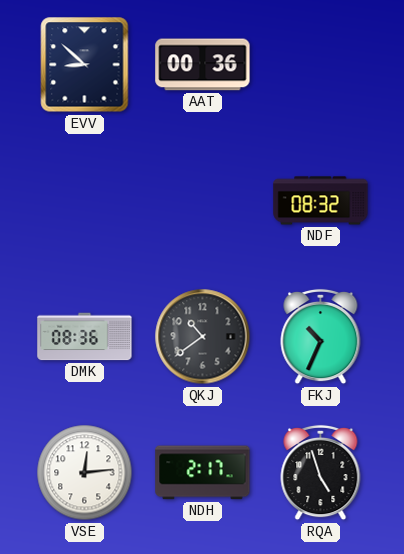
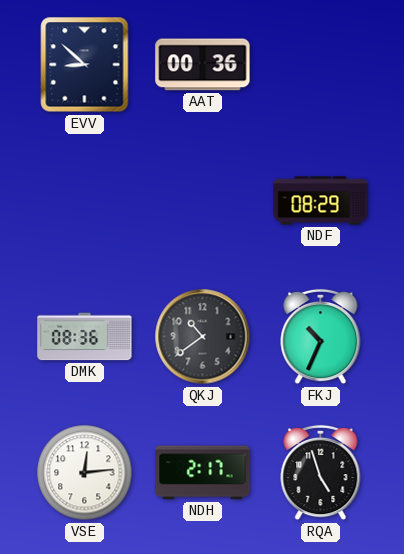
NDF: 08:32 -> 08:29 (321, 201)
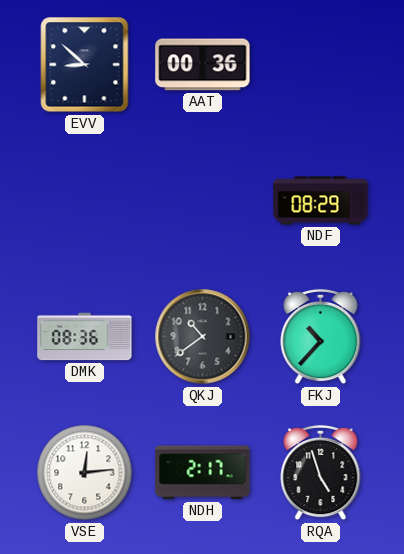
FKJ: 10:34 -> 10:37 (321, 337)
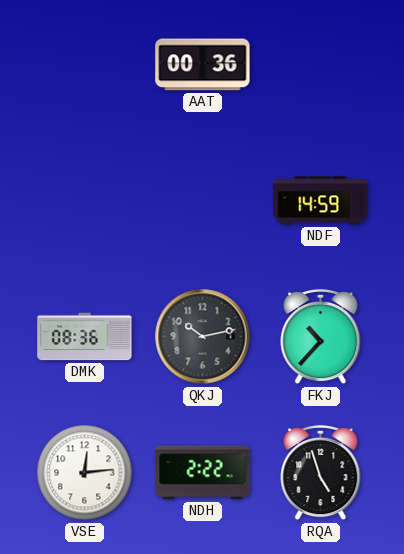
EVV: 8:52 -> none (85, 65)
NDF: 08:29 -> 14:59 (321, 201)
QKJ: 10:39 -> 10:13 (203, 337)
NDH: 2:17 -> 2:22 (203, 473)
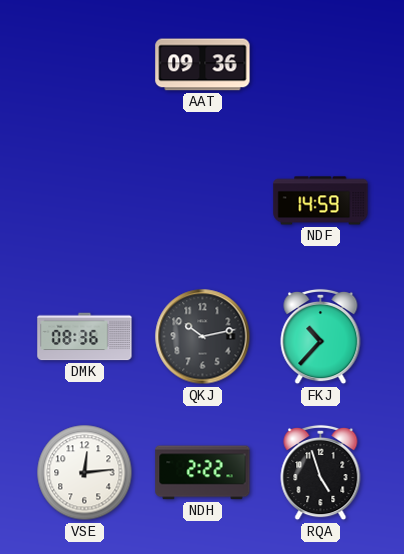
AAT: 00:36 -> 09:36 (203, 65)
